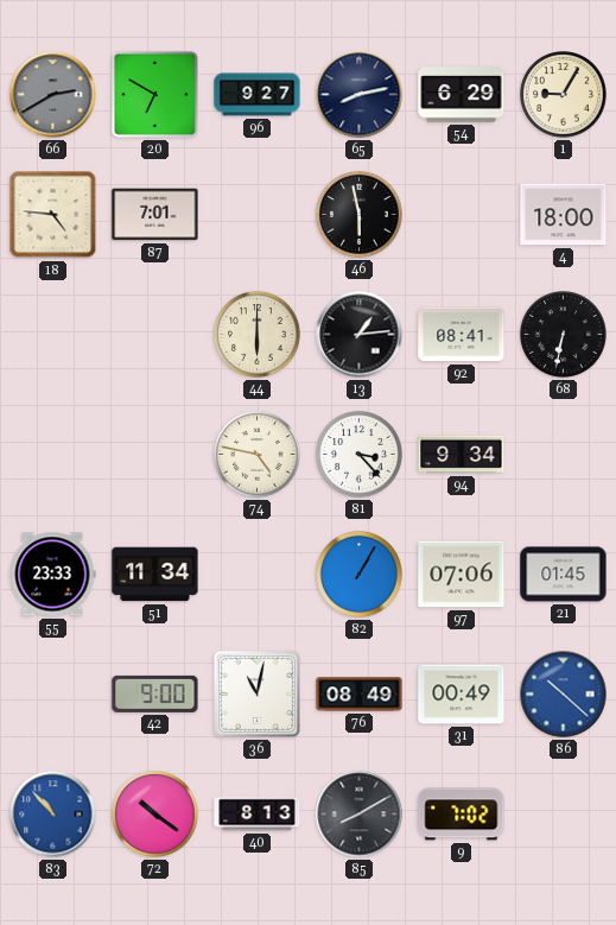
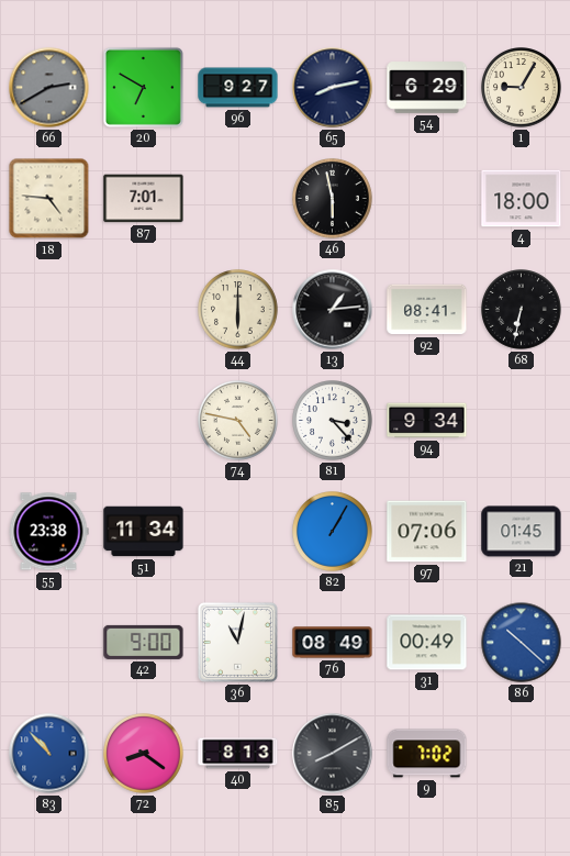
55: 23:33 -> 23:38 (48, 532)
72: 10:21 -> 8:21 (144, 754)
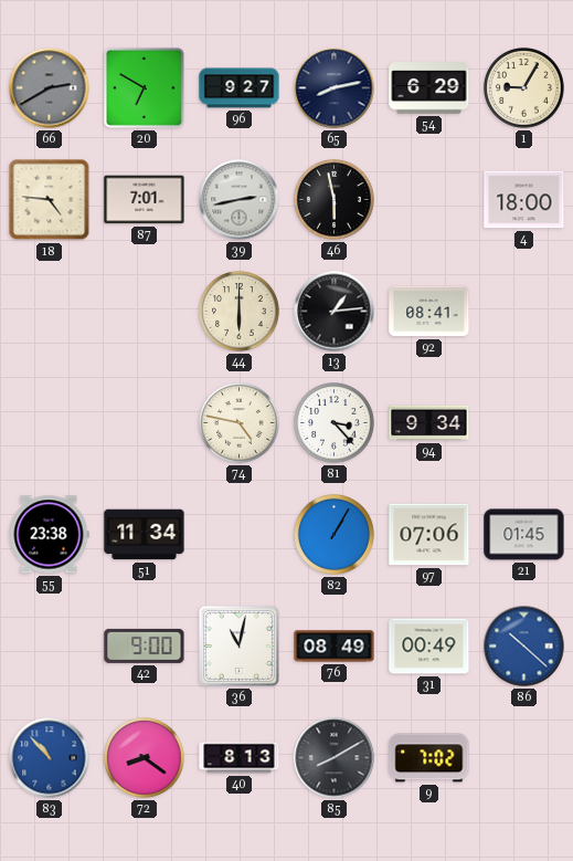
39: none -> 2:43 (240, 200)
68: 6:32 -> none (522, 310)
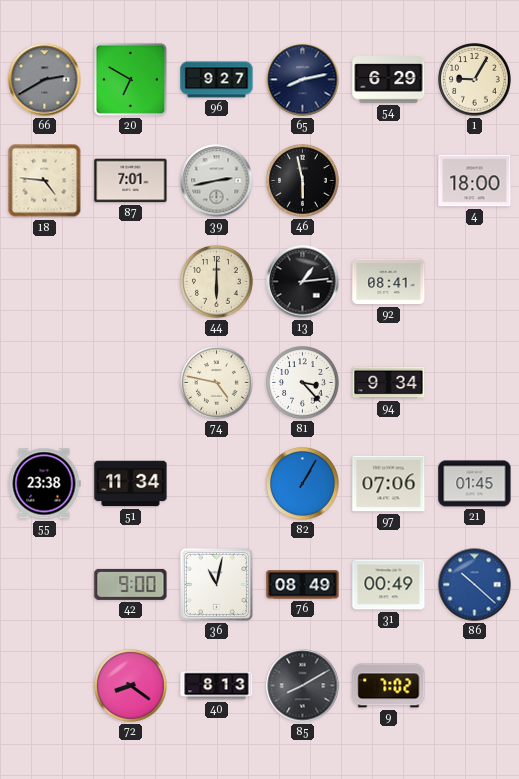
83: 10:53 -> none (50, 758)
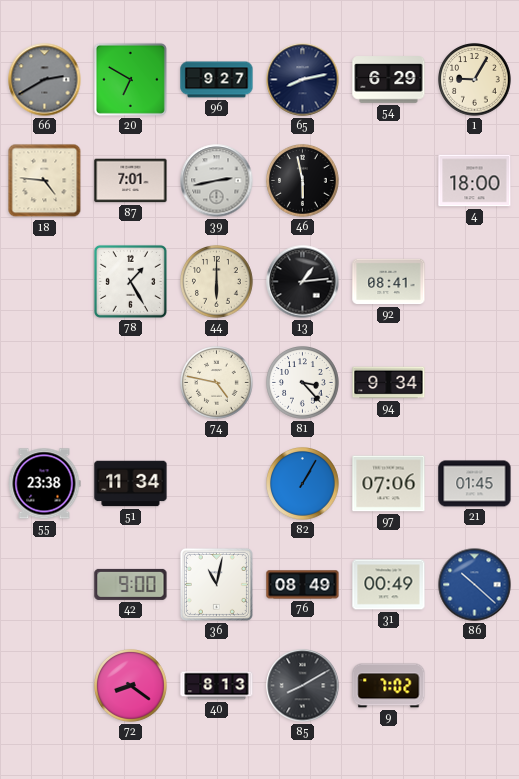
78: none -> 1:25 (130, 281)
